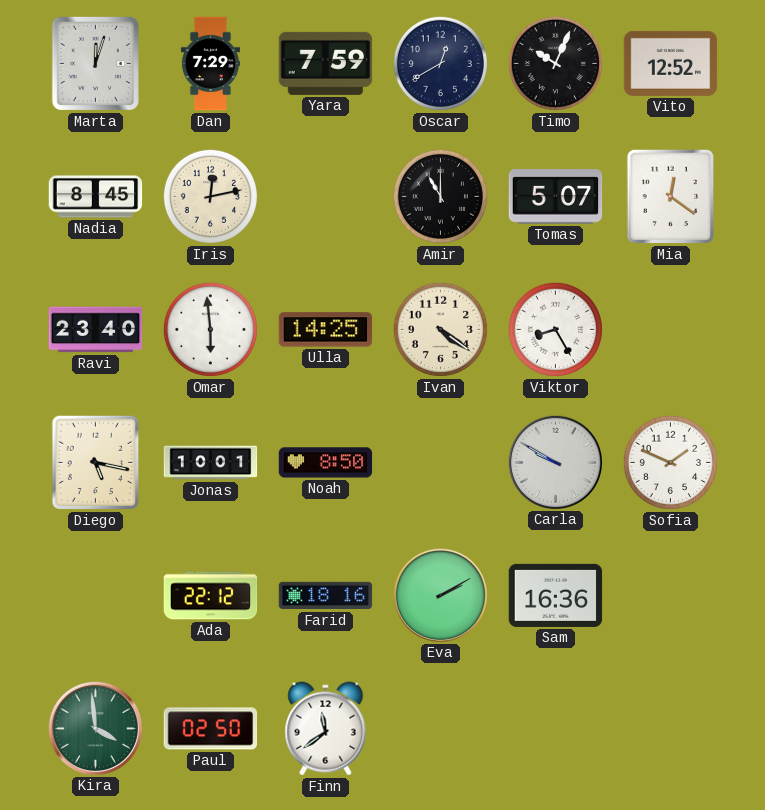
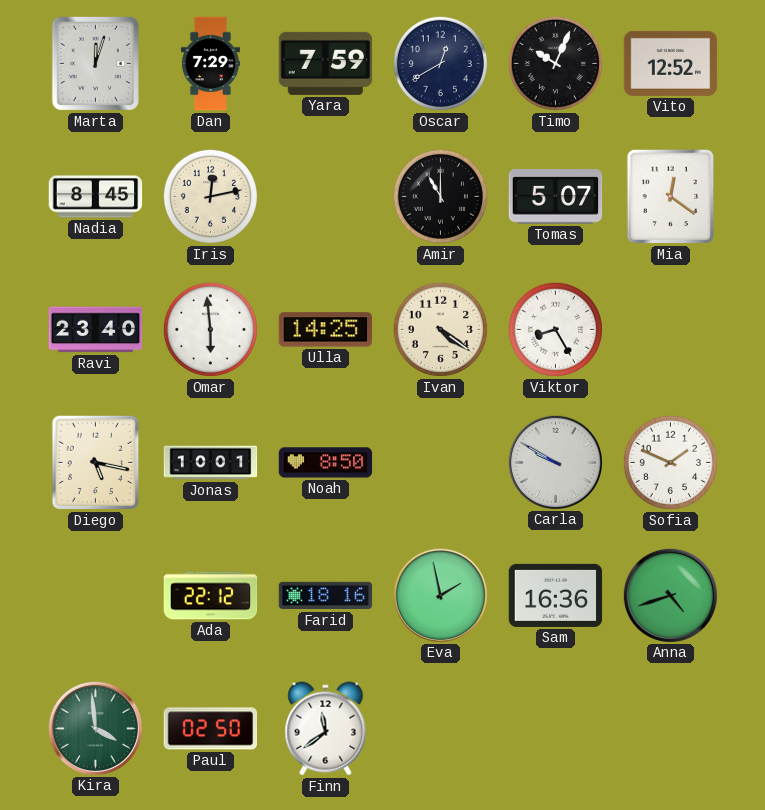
Eva: 2:10 -> 1:58 (440, 595)
Anna: none -> 4:42 (670, 595)
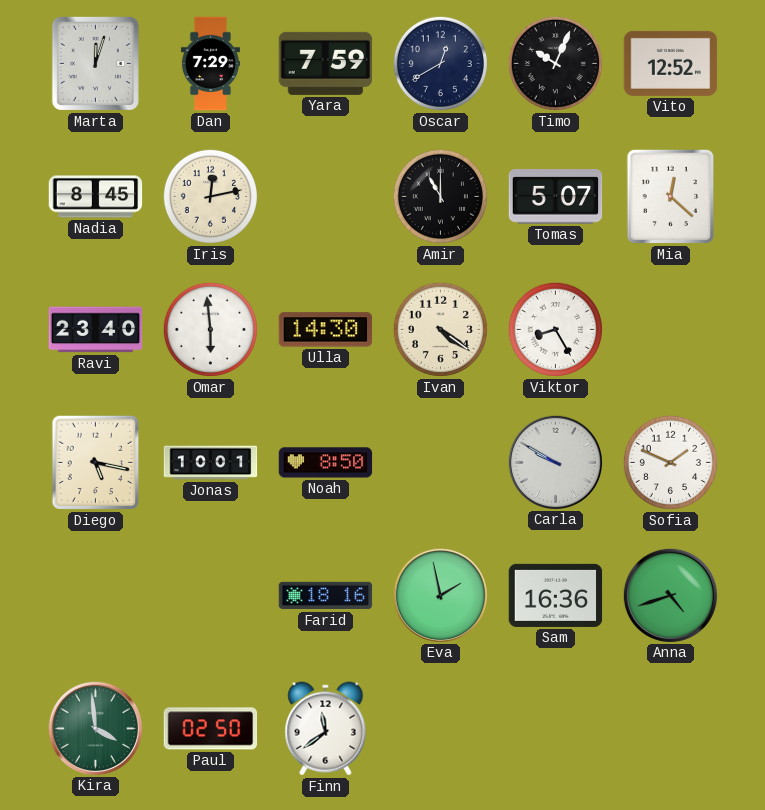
Mia: 12:21 -> 12:22 (671, 197)
Ulla: 14:25 -> 14:30 (326, 330)
Ada: 22:12 -> none (211, 596)
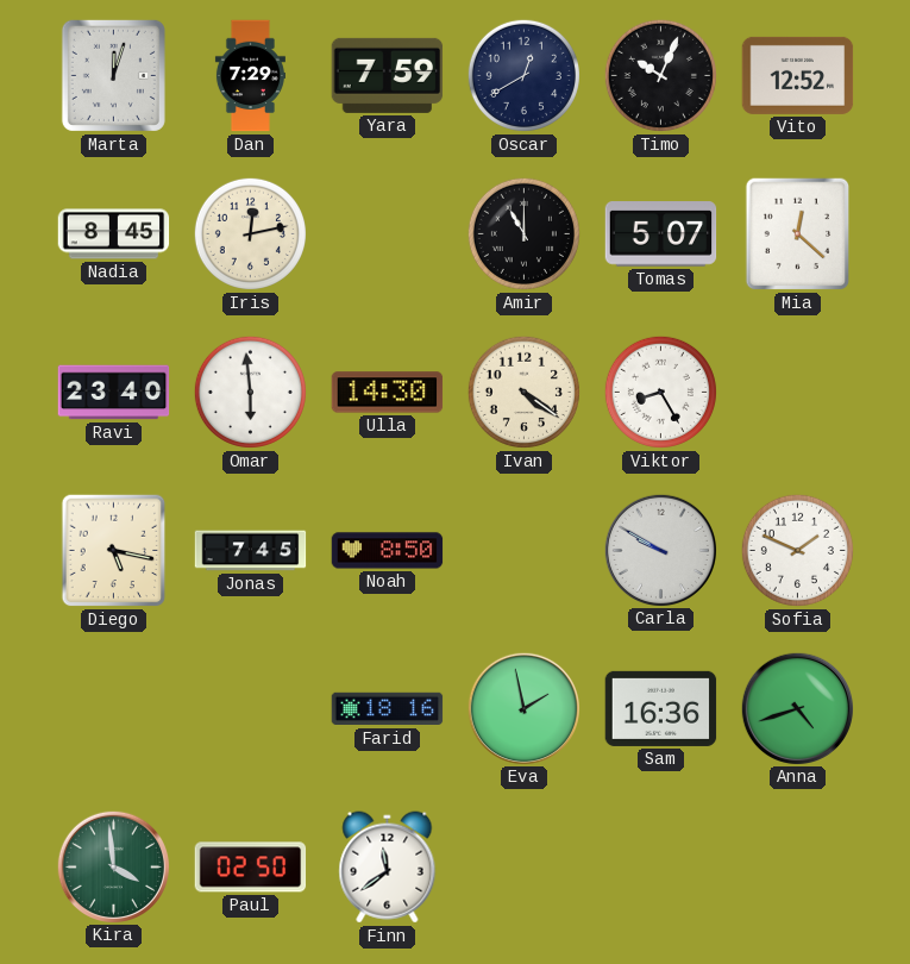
Jonas: 10:01 -> 7:45 (251, 551)
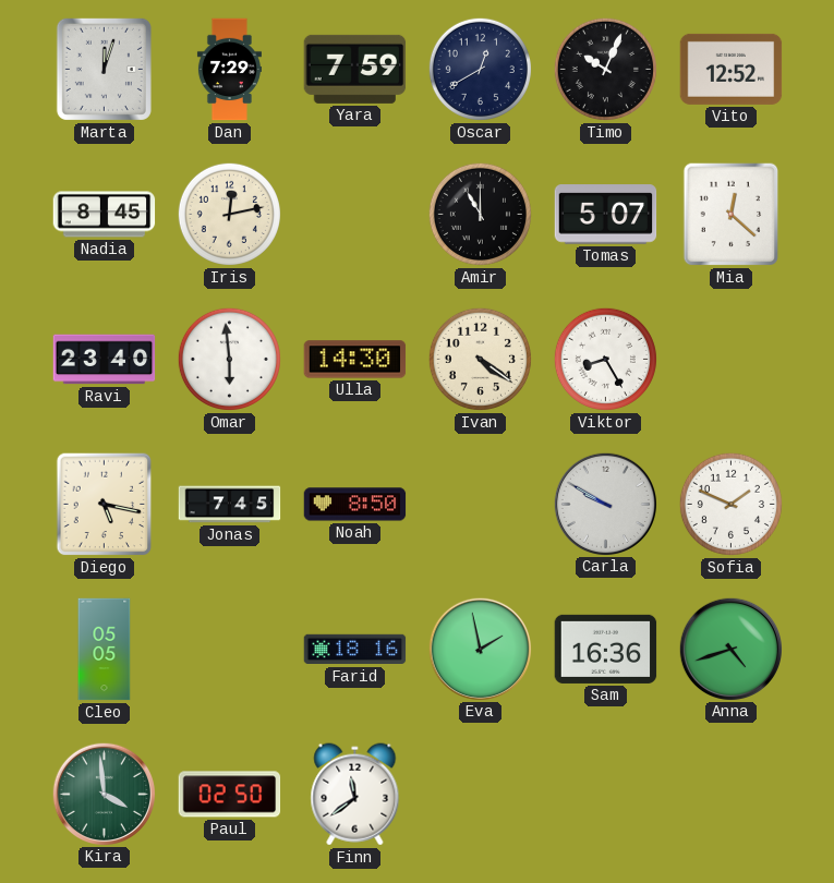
Cleo: none -> 05:05 (105, 650)
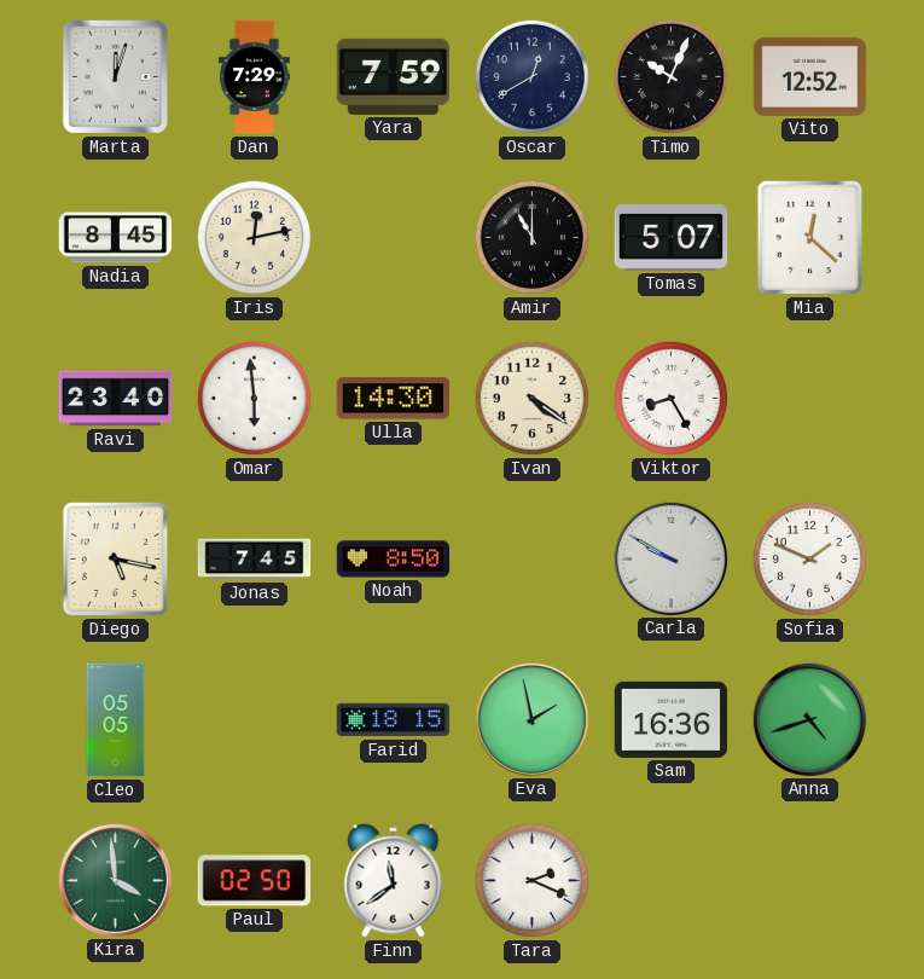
Farid: 18:16 -> 18:15 (394, 720)
Tara: none -> 2:19 (531, 880)
